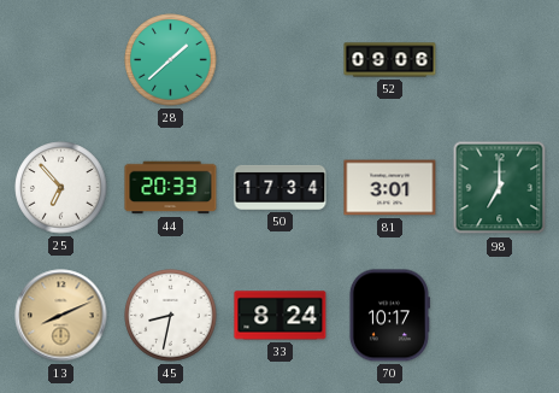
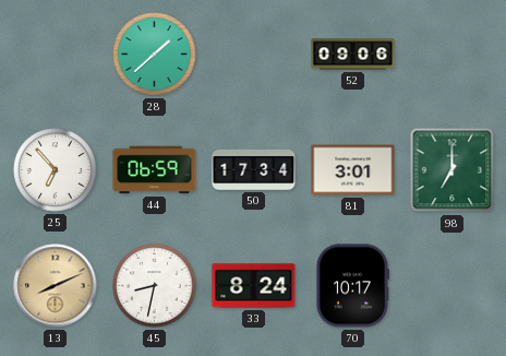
44: 20:33 -> 06:59 (155, 170)
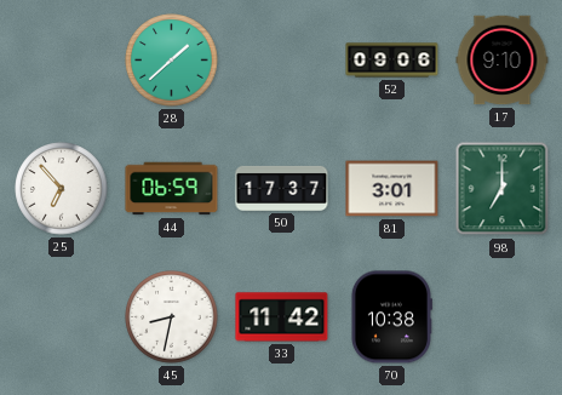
17: none -> 9:10 (503, 61)
50: 17:34 -> 17:37 (282, 188)
13: 8:11 -> none (56, 286)
33: 8:24 -> 11:42 (282, 317)
70: 10:17 -> 10:38 (391, 317)
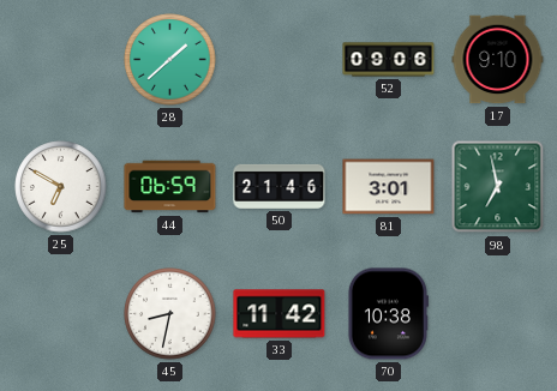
25: 6:53 -> 6:50 (61, 187)
50: 17:37 -> 21:46 (280, 186)
98: 7:00 -> 6:58 (498, 187)
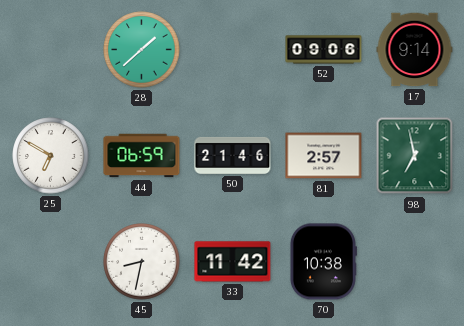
17: 9:10 -> 9:14 (415, 50)
81: 3:01 -> 2:57 (324, 156)
